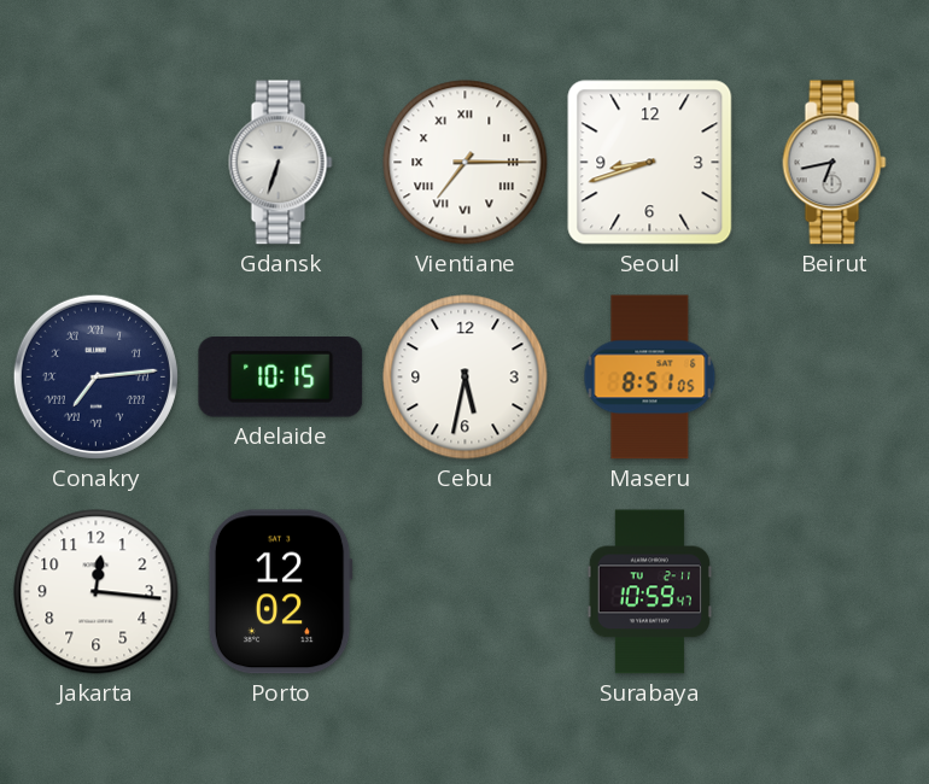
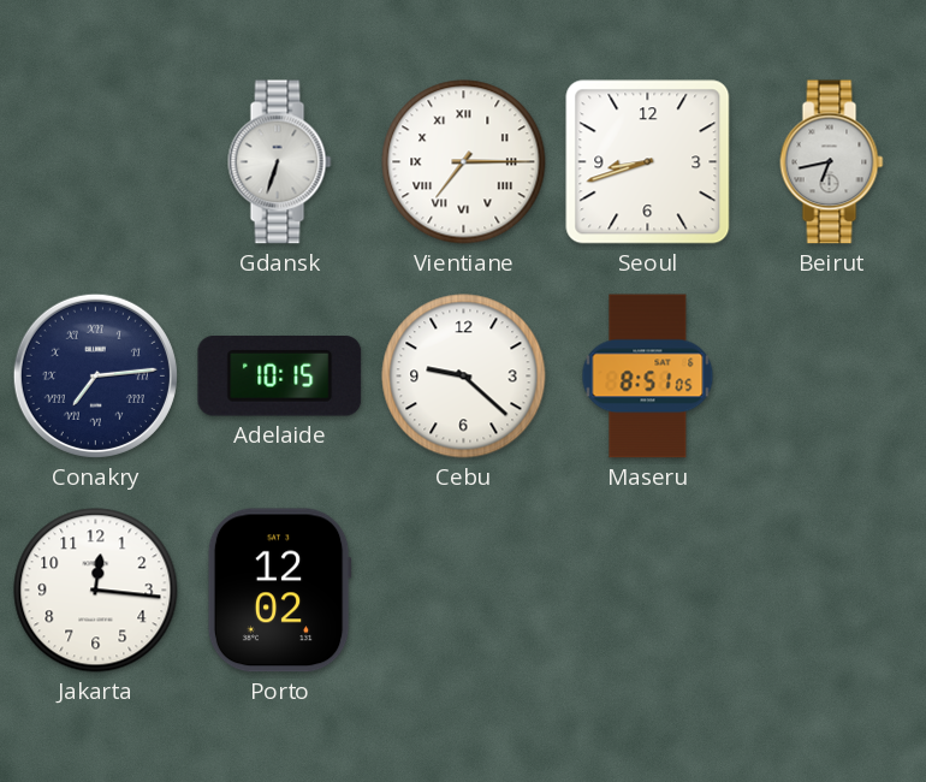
Cebu: 5:32 -> 9:22 (464, 377)
Surabaya: 10:59 -> none (649, 592)
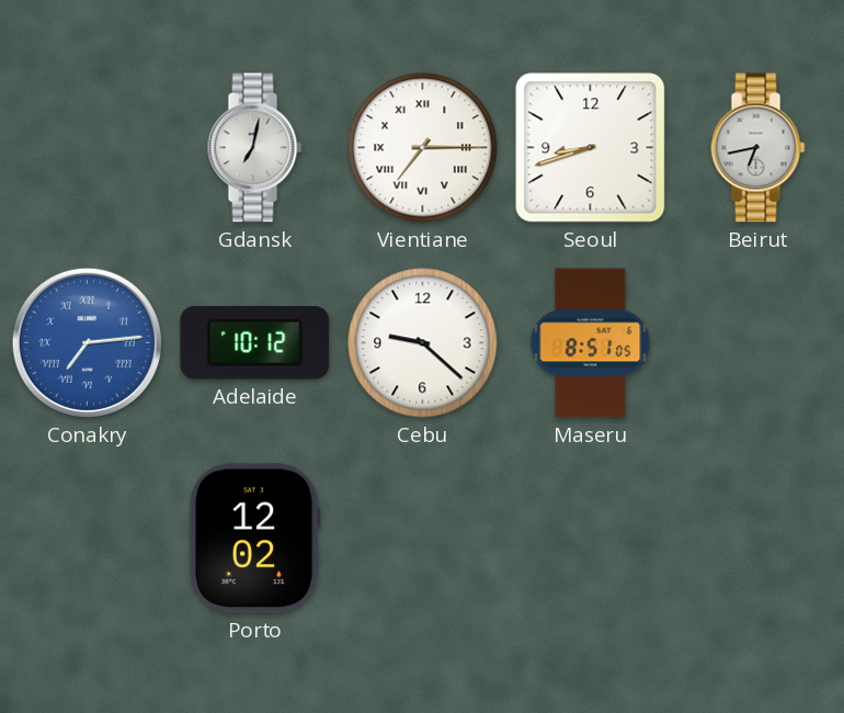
Gdansk: 6:33 -> 7:02 (255, 148)
Conakry dial: navy -> blue (87, 342)
Adelaide: 10:15 -> 10:12 (255, 343)
Jakarta: 12:16 -> none (96, 591)
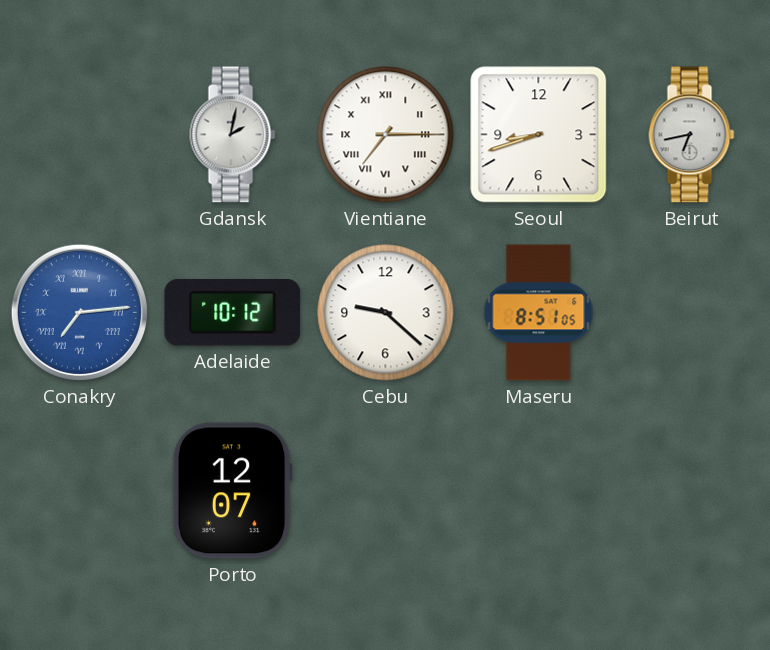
Gdansk: 7:02 -> 2:02 (233, 135)
Porto: 12:02 -> 12:07 (232, 491)
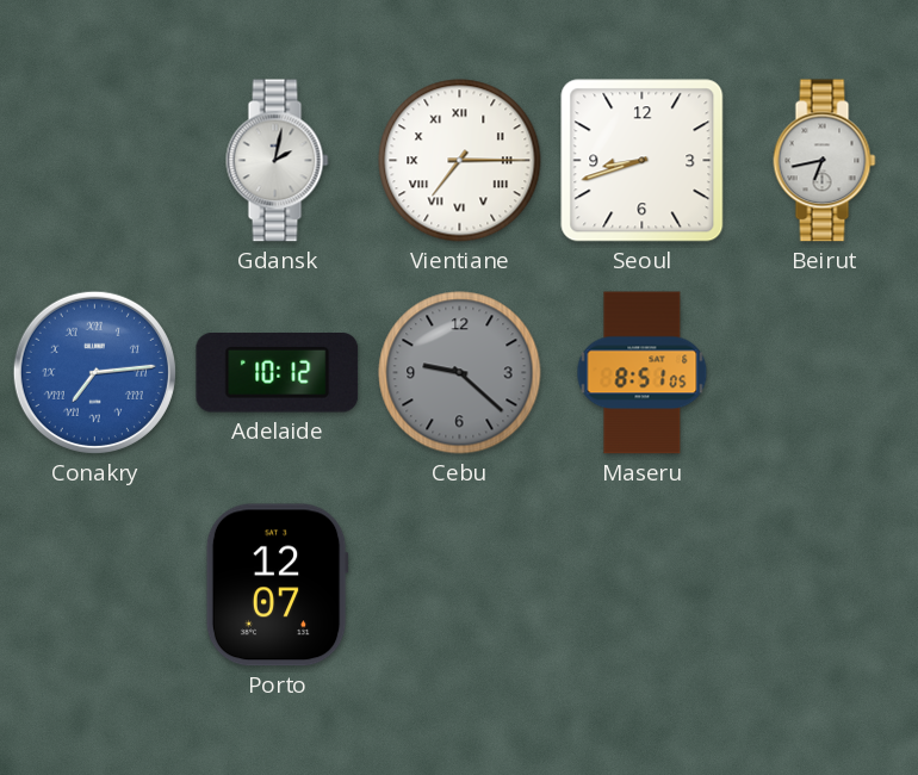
Cebu dial: white -> grey (460, 373)
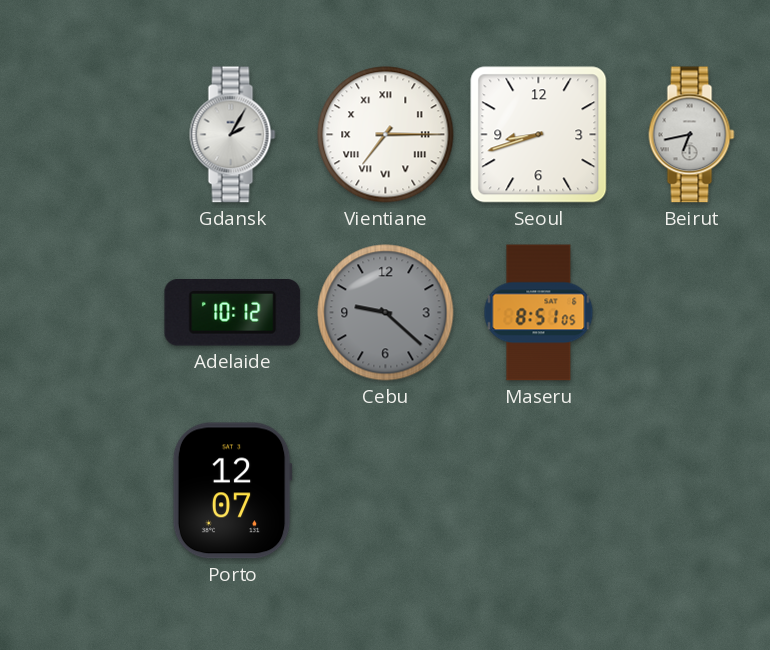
Gdansk: 2:02 -> 2:05 (233, 135)
Conakry: 7:14 -> none (94, 372)
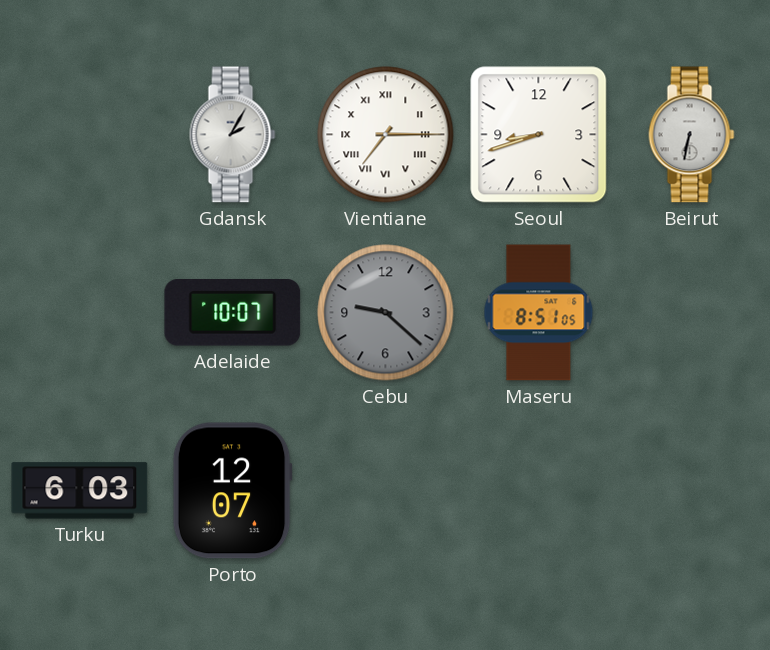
Beirut: 6:43 -> 6:32 (692, 135)
Adelaide: 10:12 -> 10:07 (233, 313)
Turku: none -> 6:03 (80, 491)
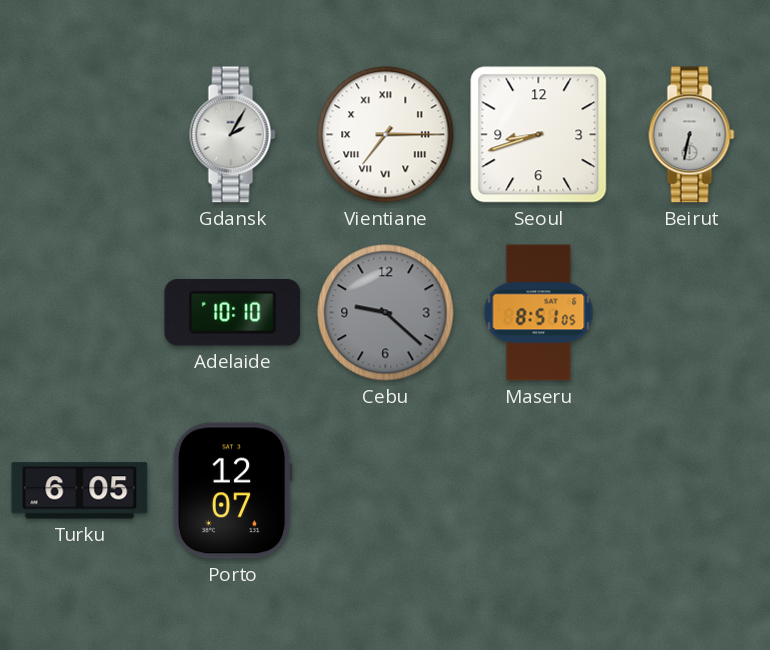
Adelaide: 10:07 -> 10:10 (233, 313)
Turku: 6:03 -> 6:05 (80, 491)
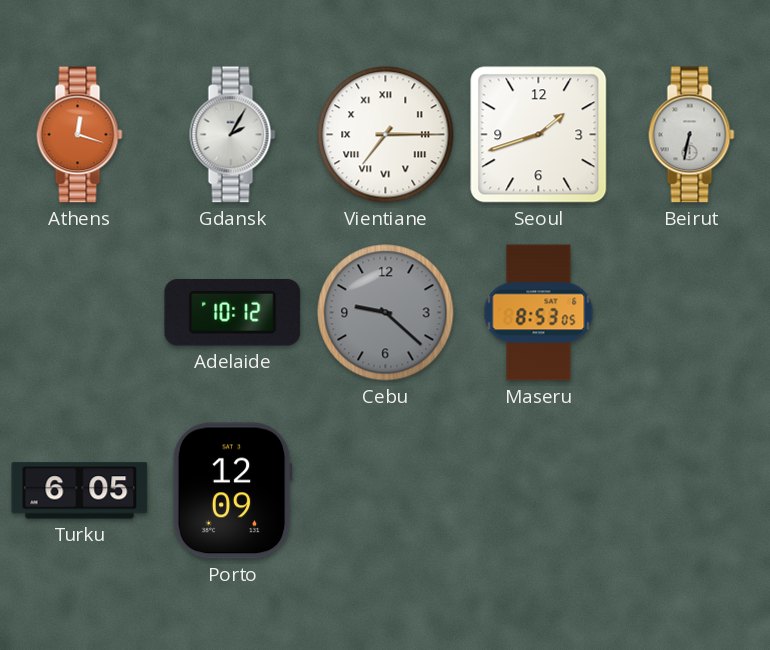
Athens: none -> 12:18 (80, 135)
Seoul: 8:42 -> 1:42 (539, 135)
Adelaide: 10:10 -> 10:12 (233, 313)
Maseru: 8:51 -> 8:53 (539, 313)
Porto: 12:07 -> 12:09 (232, 491)
